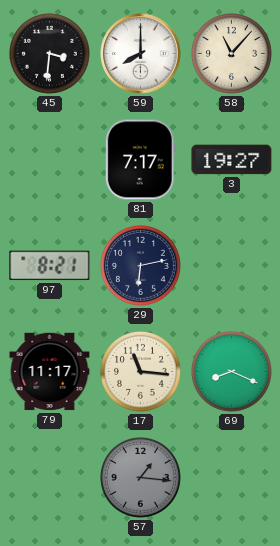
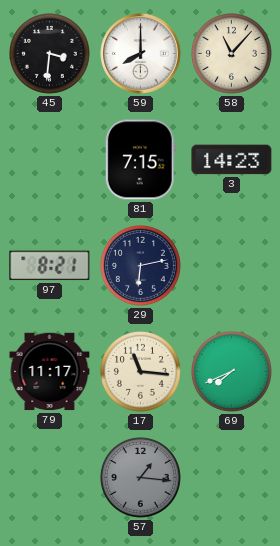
81: 7:17 -> 7:15 (140, 160)
3: 19:27 -> 14:23 (232, 160)
69: 8:19 -> 7:41 (231, 371)
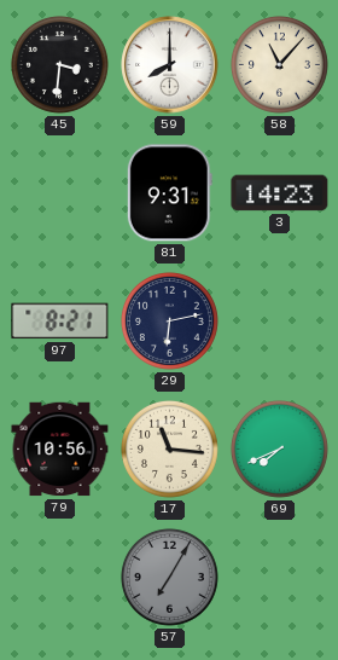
81: 7:15 -> 9:31 (169, 193)
79: 11:17 -> 10:56 (60, 450)
57: 1:16 -> 7:05 (169, 577)
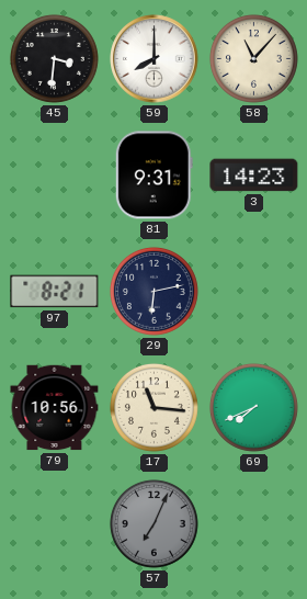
57: 7:05 -> 7:04 (153, 523)
